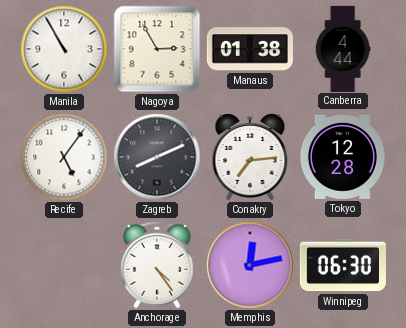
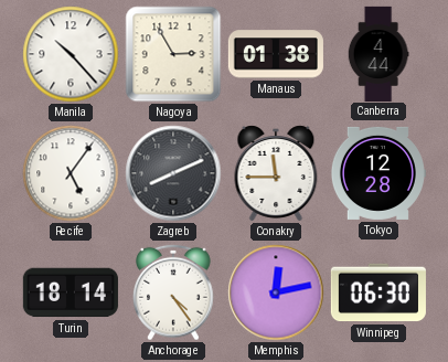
Manila: 10:55 -> 10:23 (71, 54)
Conakry: 7:14 -> 11:45 (276, 173)
Turin: none -> 18:14 (71, 292)
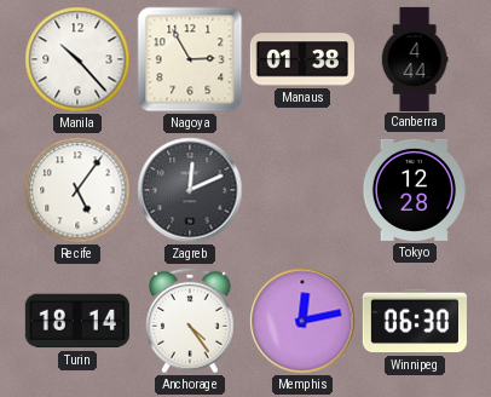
Zagreb: 8:11 -> 12:11 (190, 190)
Conakry: 11:45 -> none (276, 173)
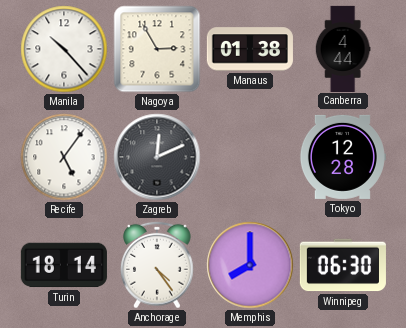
Memphis: 12:13 -> 8:00 (250, 265)
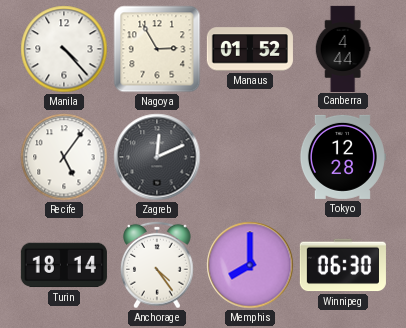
Manila: 10:23 -> 4:23 (64, 49)
Manaus: 01:38 -> 01:52 (250, 49)
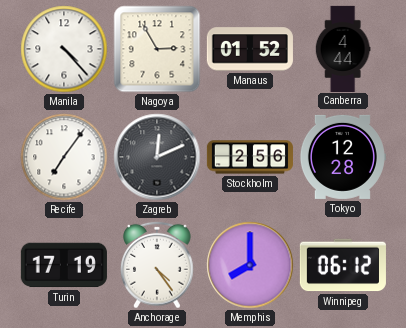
Recife: 5:06 -> 7:06 (64, 157)
Stockholm: none -> 2:56 (250, 157)
Turin: 18:14 -> 17:19 (64, 265)
Winnipeg: 06:30 -> 06:12 (343, 265)
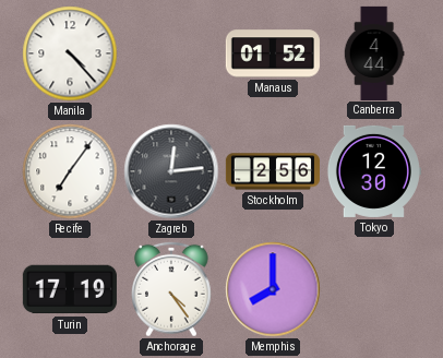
Nagoya: 2:55 -> none (157, 49)
Zagreb: 12:11 -> 12:14 (171, 171)
Tokyo: 12:28 -> 12:30 (373, 171)
Winnipeg: 06:12 -> none (343, 265)
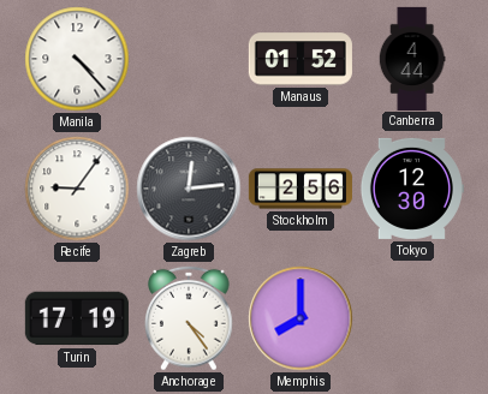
Recife: 7:06 -> 9:06 (77, 189)
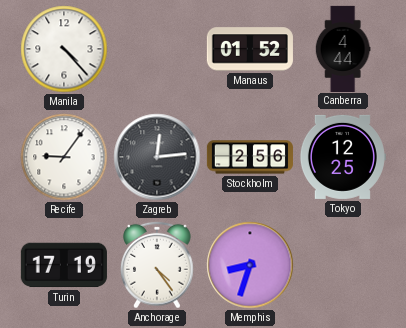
Tokyo: 12:30 -> 12:25 (342, 157)
Memphis: 8:00 -> 8:33 (250, 265)
